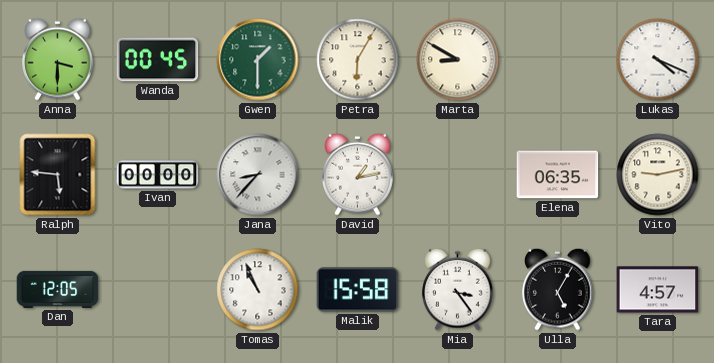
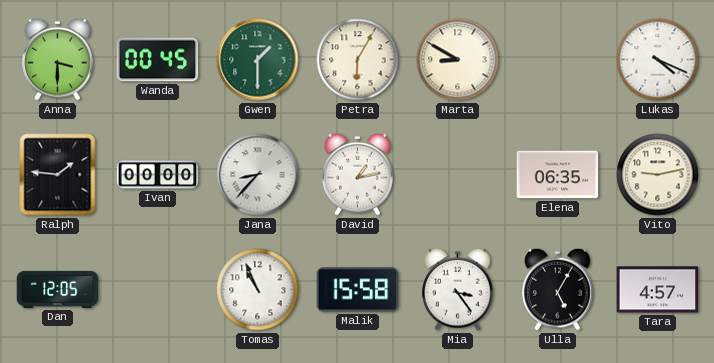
Ralph: 5:46 -> 1:46 (58, 175)
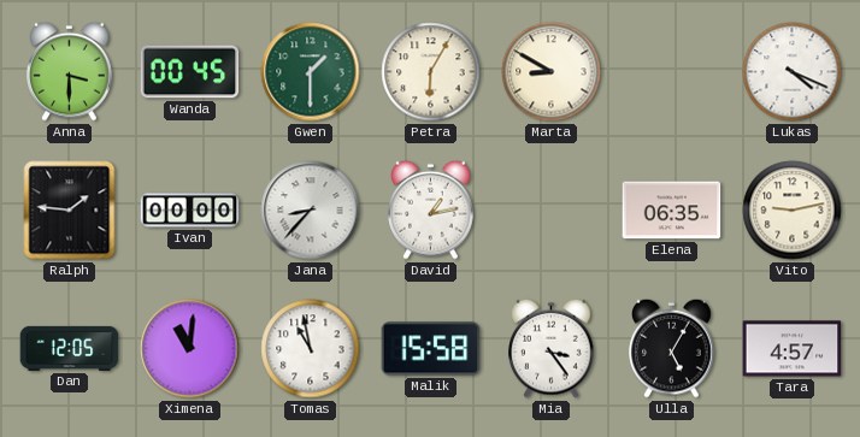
Ximena: none -> 11:01 (190, 349)
Tomas: 10:56 -> 10:58 (311, 349)
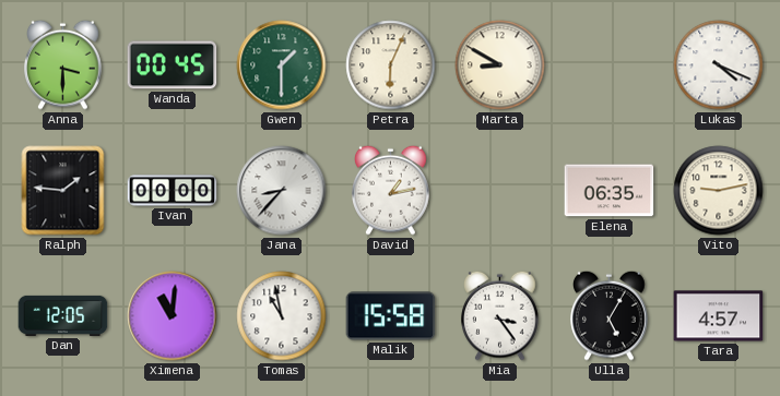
Petra: 6:05 -> 6:04 (391, 65)
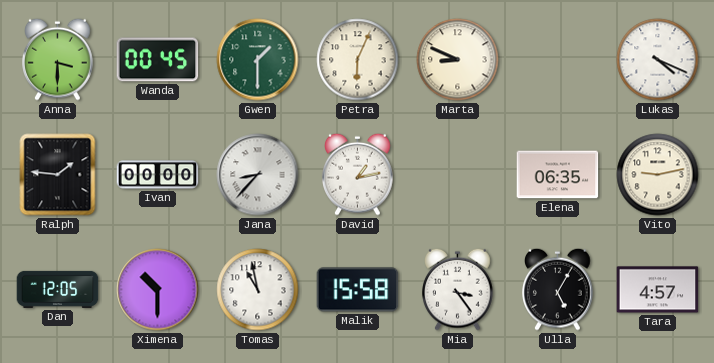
Marta: 8:50 -> 8:49 (458, 60)
Ximena: 11:01 -> 10:30 (158, 290)
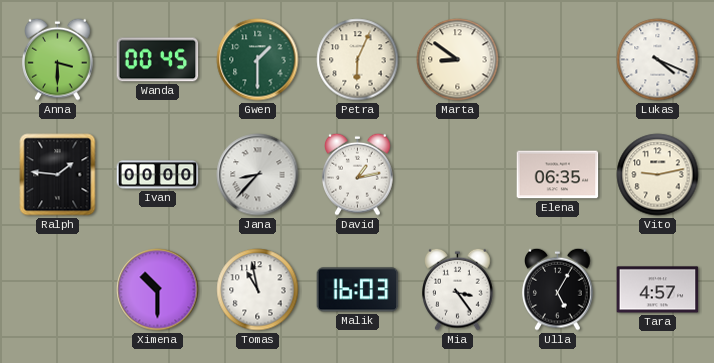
Marta: 8:49 -> 8:51 (458, 60)
Dan: 12:05 -> none (58, 289)
Malik: 15:58 -> 16:03 (358, 290)
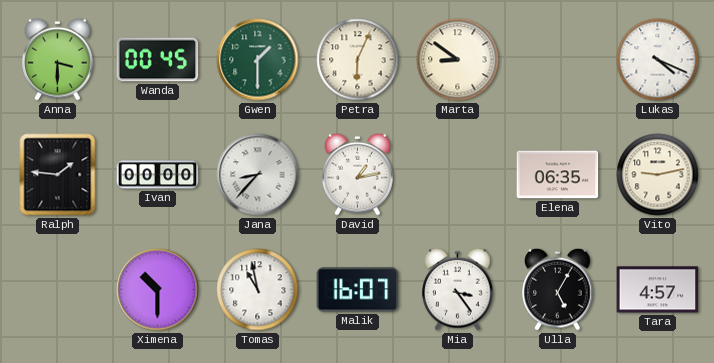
Malik: 16:03 -> 16:07 (358, 290)
